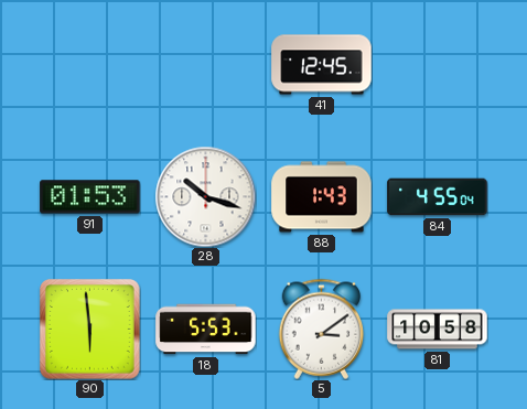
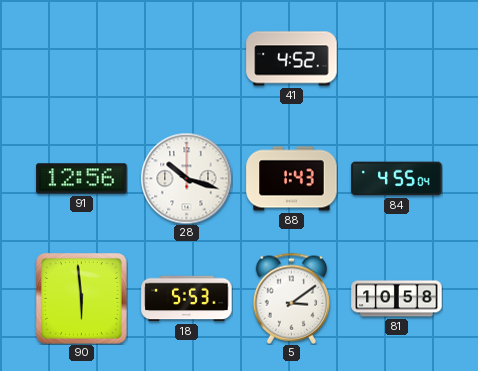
41: 12:45 -> 4:52 (292, 59)
91: 01:53 -> 12:56 (82, 179)
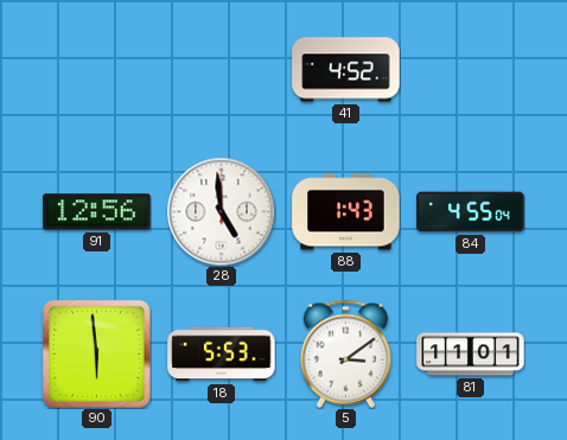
28: 10:18 -> 4:59 (221, 211)
81: 10:58 -> 11:01 (471, 355)
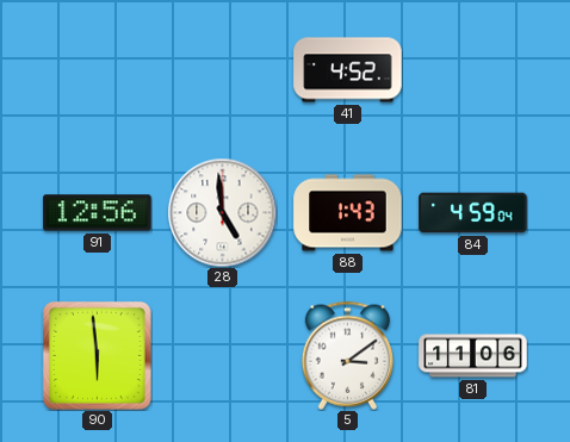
84: 4:55 -> 4:59 (473, 213)
18: 5:53 -> none (222, 355)
81: 11:01 -> 11:06 (473, 356)
